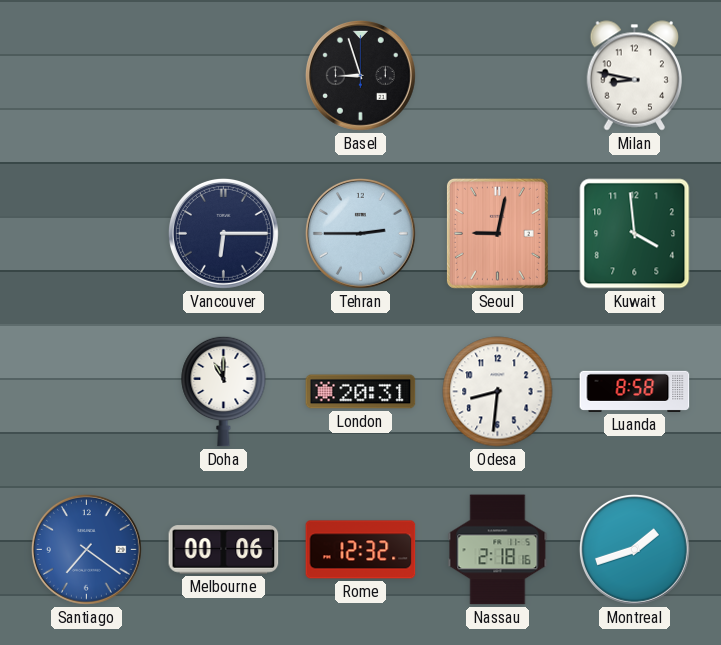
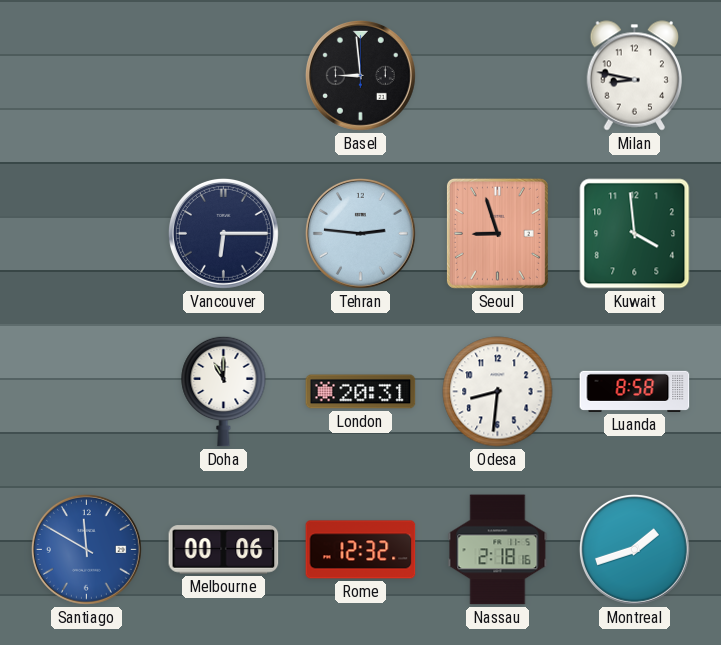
Basel: 8:57 -> 8:59 (360, 75)
Tehran: 2:45 -> 2:46 (360, 233)
Seoul: 9:02 -> 8:57 (497, 233)
Santiago: 7:21 -> 11:50 (86, 549)
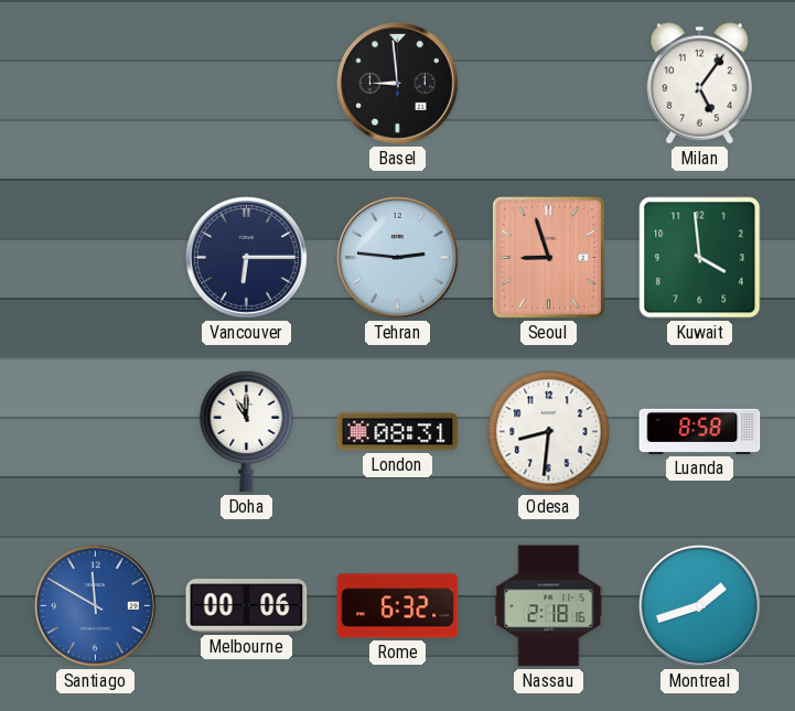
Milan: 8:47 -> 5:06 (699, 84)
London: 20:31 -> 08:31 (398, 432)
Rome: 12:32 -> 6:32 (398, 606)
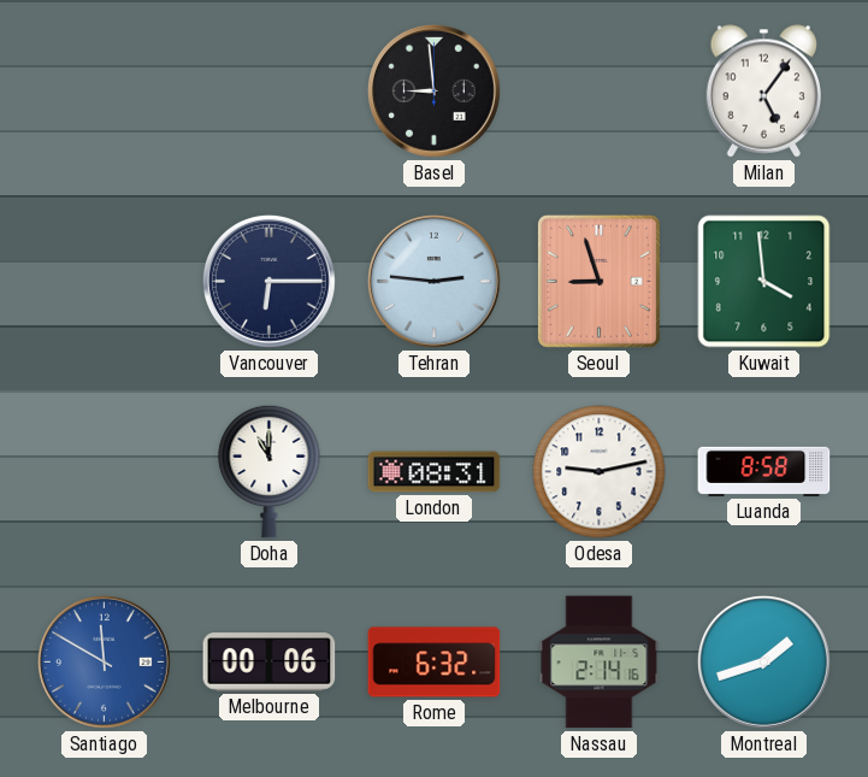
Odesa: 8:31 -> 9:13 (600, 472)
Nassau: 2:18 -> 2:14 (600, 663)
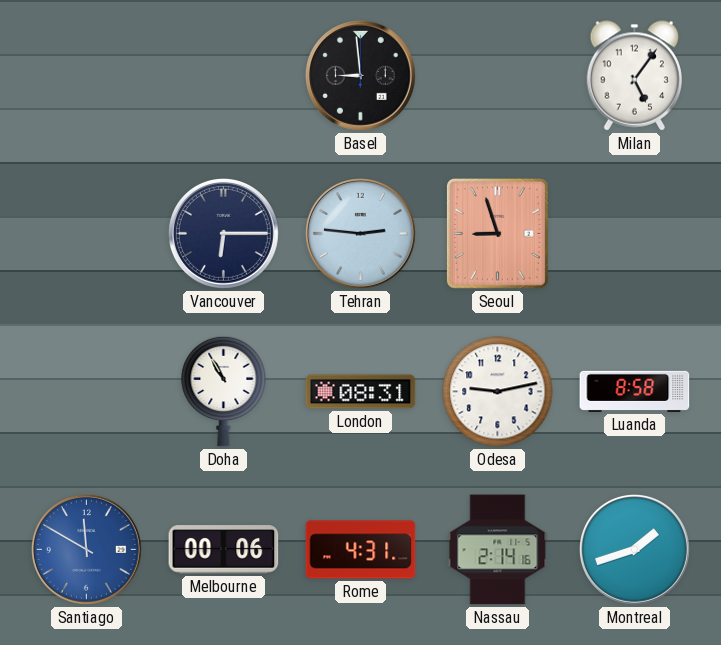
Kuwait: 3:59 -> none (764, 282)
Doha: 11:00 -> 10:55 (224, 391)
Rome: 6:32 -> 4:31 (361, 550)
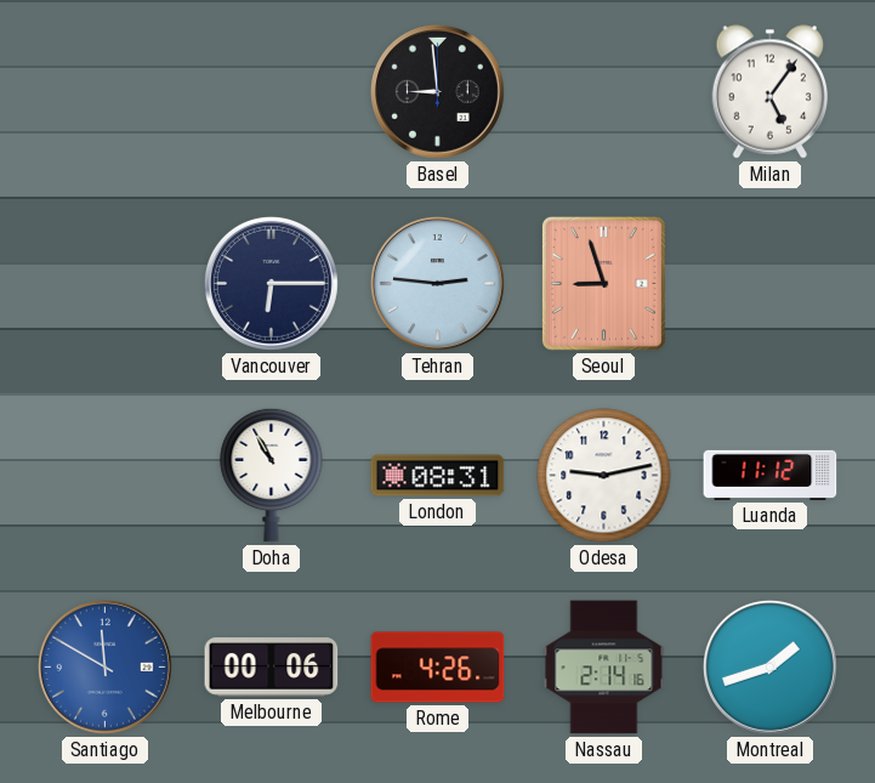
Luanda: 8:58 -> 11:12 (771, 475)
Rome: 4:31 -> 4:26 (438, 668)
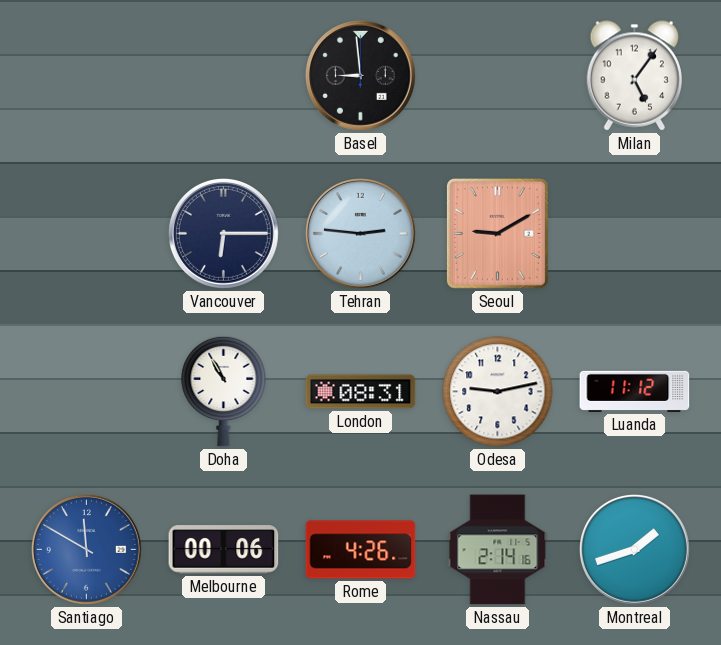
Seoul: 8:57 -> 9:10 (497, 233)
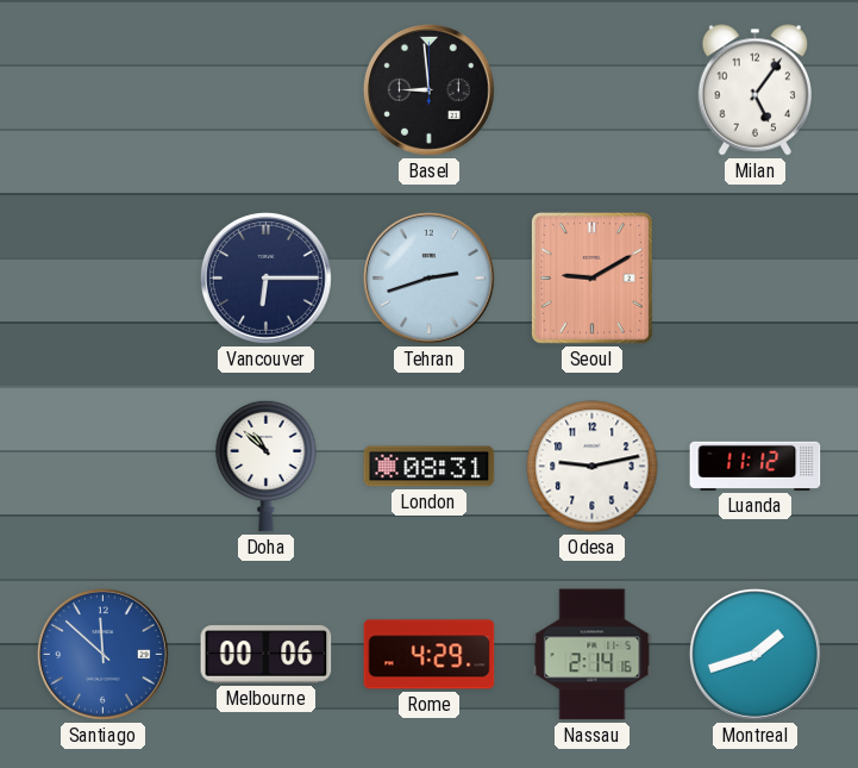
Tehran: 2:46 -> 2:42 (428, 277)
Doha: 10:55 -> 10:52 (267, 466)
Santiago: 11:50 -> 11:52 (102, 654)
Rome: 4:26 -> 4:29 (430, 655)
